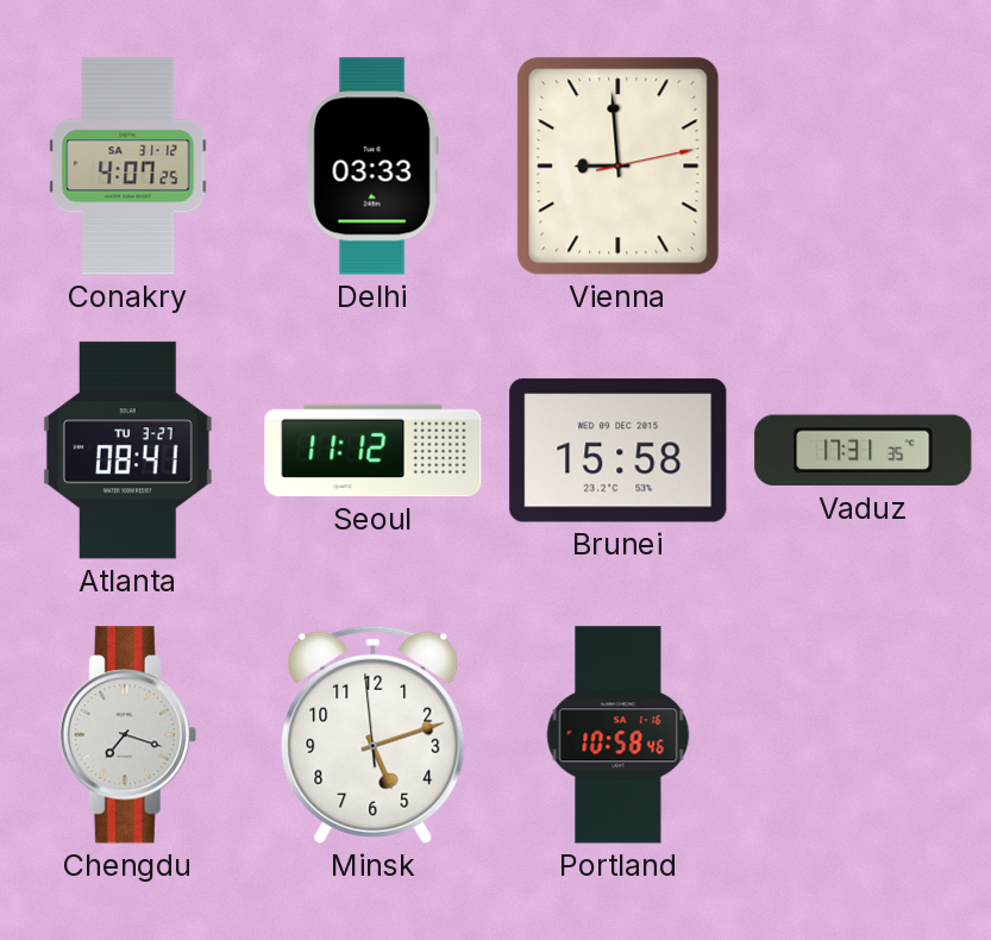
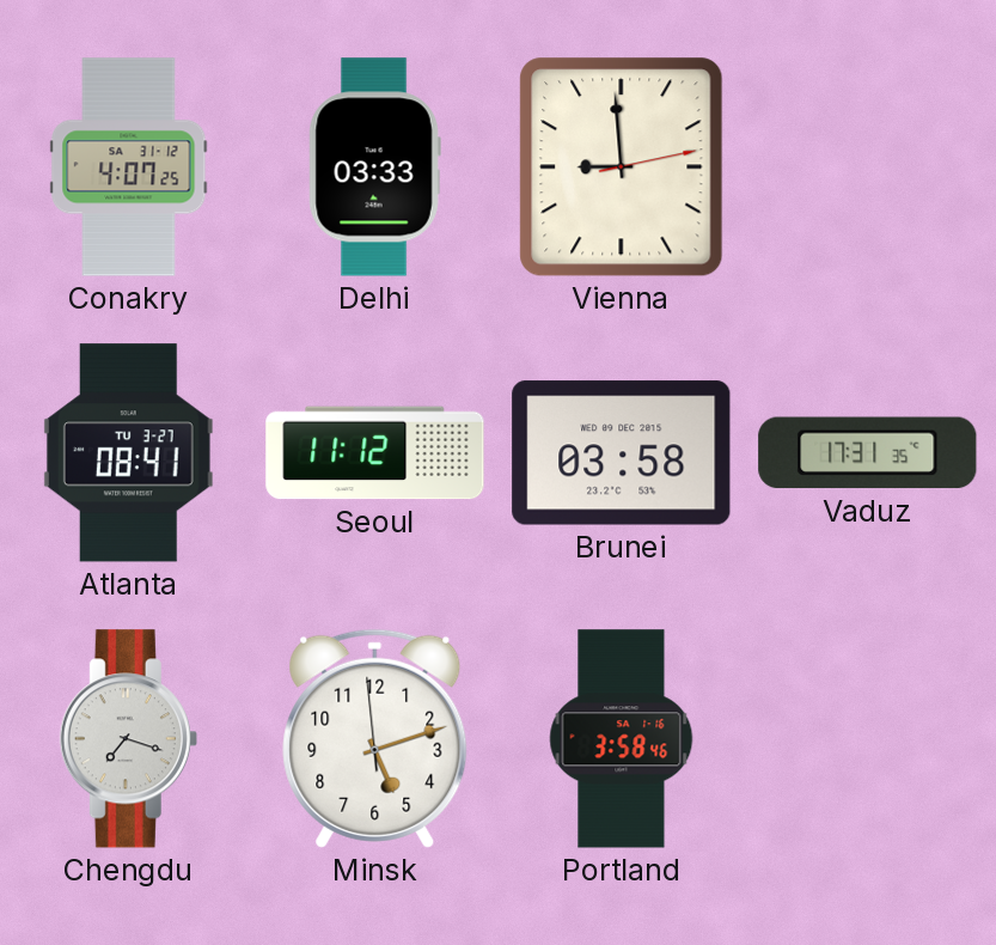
Brunei: 15:58 -> 03:58 (622, 453)
Portland: 10:58 -> 3:58 (622, 739)
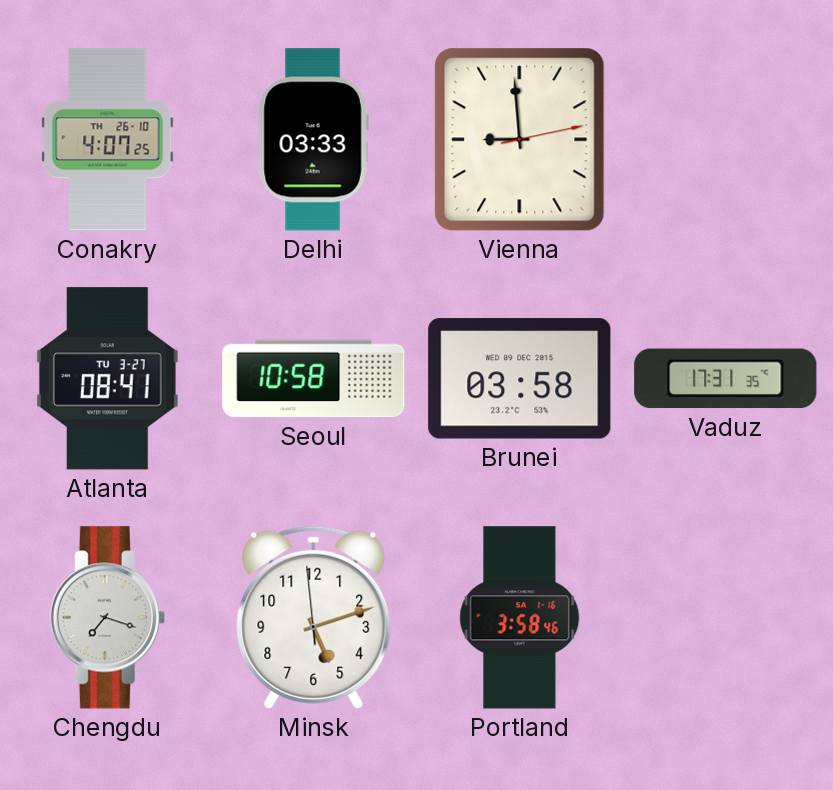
Conakry date: SA 31-12 -> TH 26-10 (108, 140)
Seoul: 11:12 -> 10:58 (314, 379)
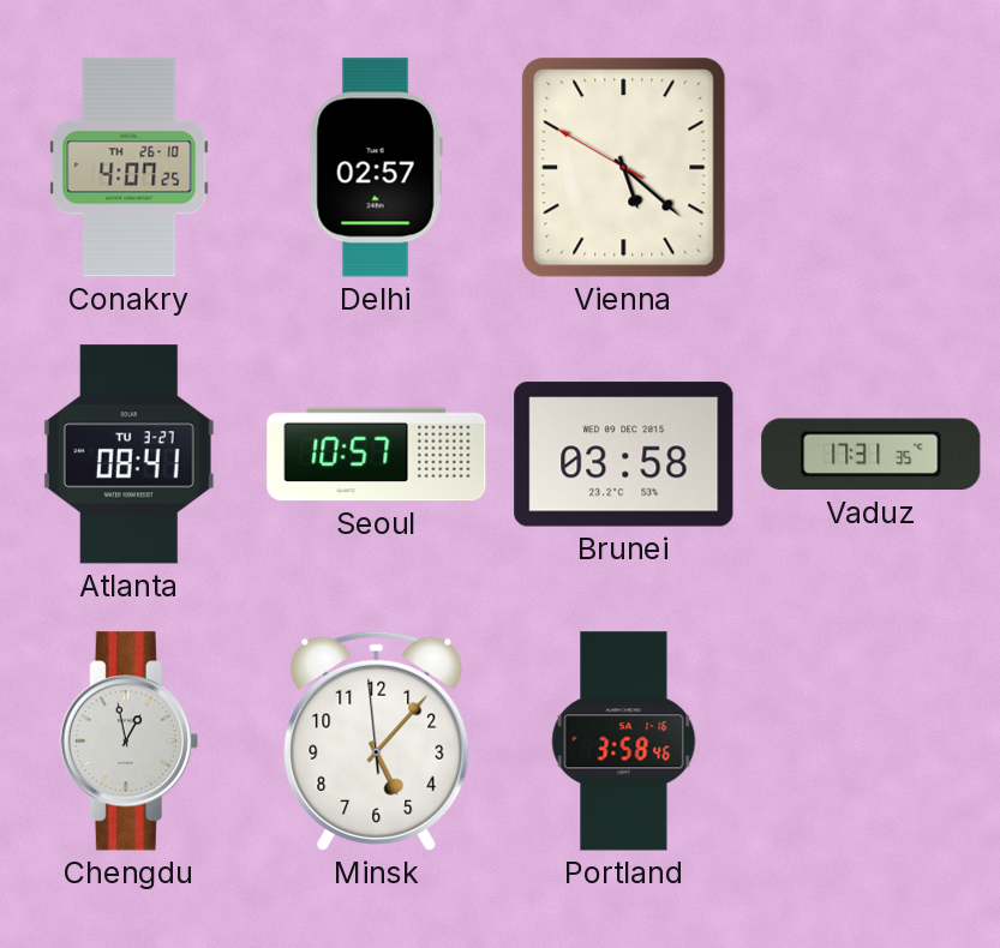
Delhi: 03:33 -> 02:57 (376, 168)
Vienna: 8:59 -> 5:21 (624, 168)
Seoul: 10:58 -> 10:57 (377, 455)
Chengdu: 7:18 -> 12:58 (128, 742)
Minsk: 5:11 -> 5:06 (377, 740)
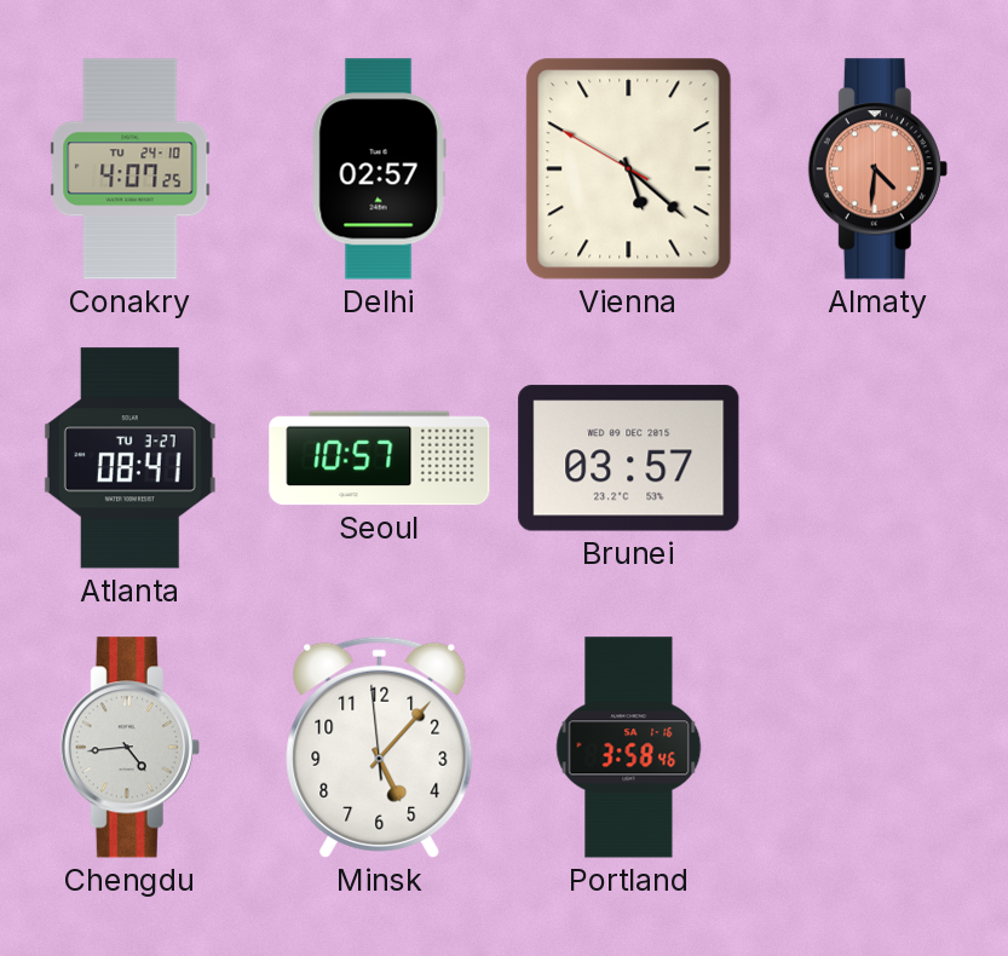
Conakry date: TH 26-10 -> TU 24-10 (131, 169)
Almaty: none -> 4:31 (877, 169)
Brunei: 03:58 -> 03:57 (629, 459)
Vaduz: 17:31 -> none (872, 455)
Chengdu: 12:58 -> 4:44 (129, 748)
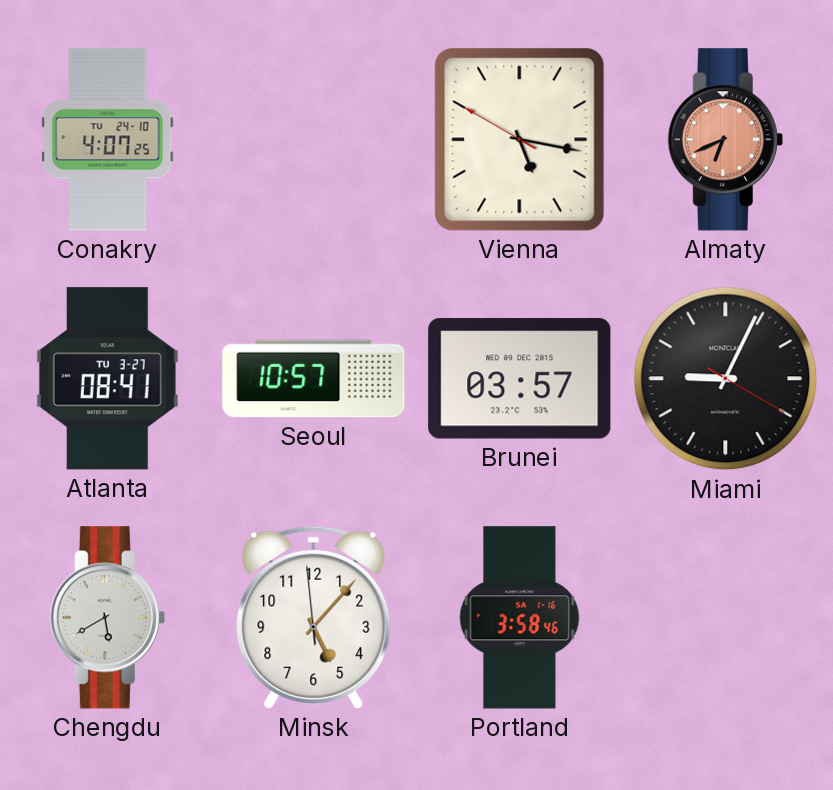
Delhi: 02:57 -> none (379, 169)
Vienna: 5:21 -> 5:16 (520, 140)
Almaty: 4:31 -> 6:41 (725, 140)
Miami: none -> 9:04 (726, 379)
Chengdu: 4:44 -> 5:40 (107, 618)
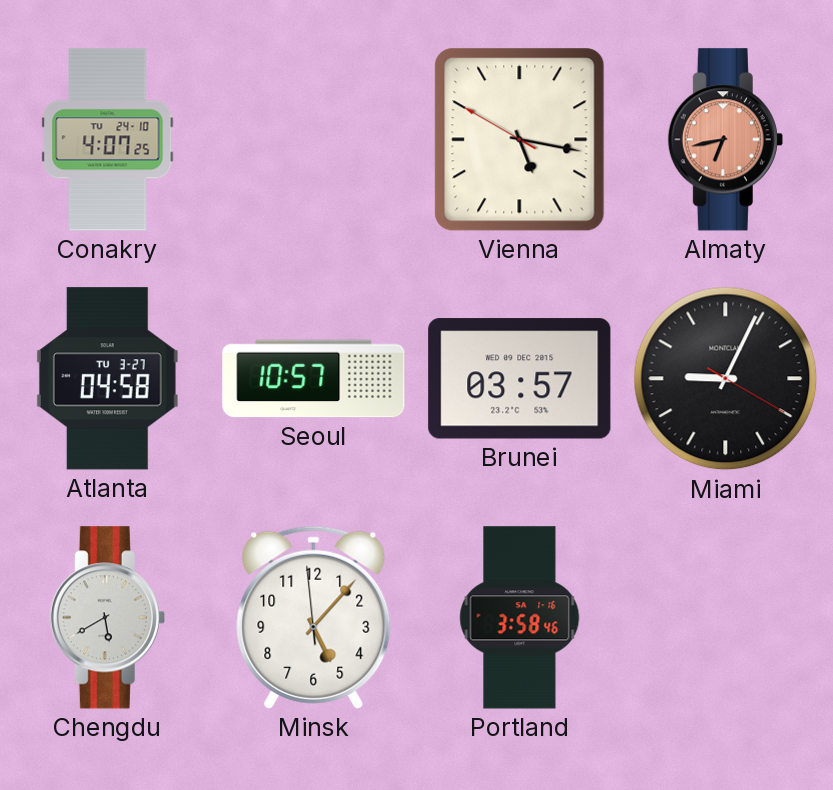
Almaty: 6:41 -> 6:43 (725, 140)
Atlanta: 08:41 -> 04:58 (107, 379)
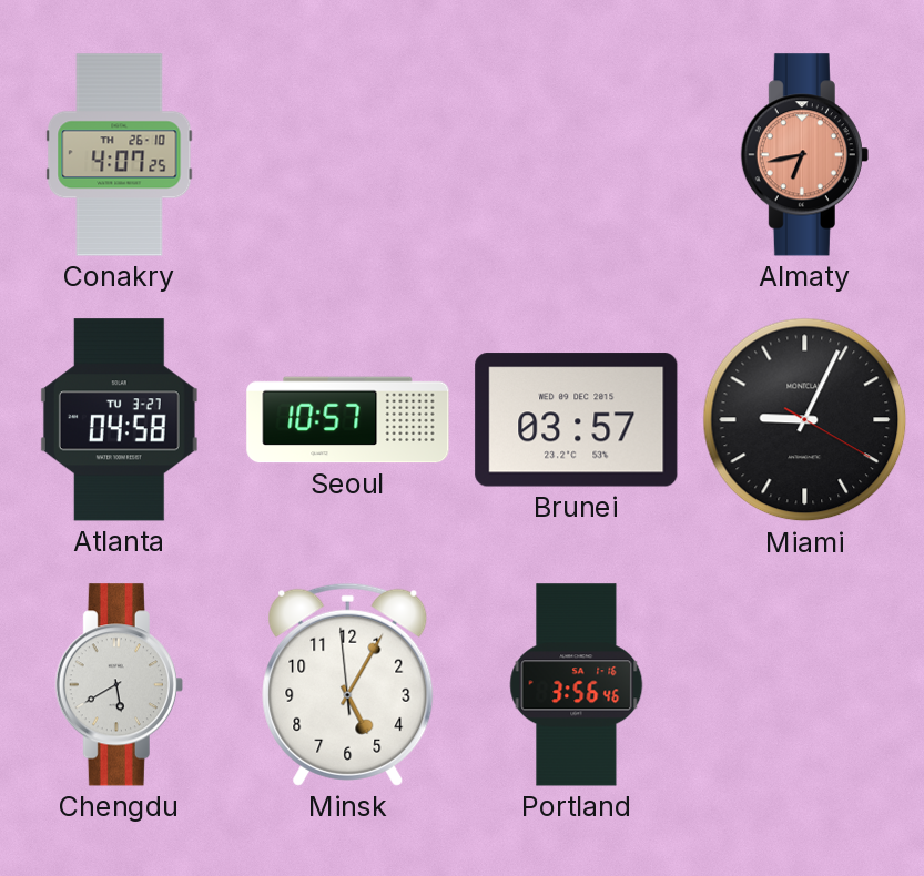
Conakry date: TU 24-10 -> TH 26-10 (120, 155)
Vienna: 5:16 -> none (520, 140)
Minsk: 5:06 -> 5:04 (348, 684)
Portland: 3:58 -> 3:56 (577, 685)
